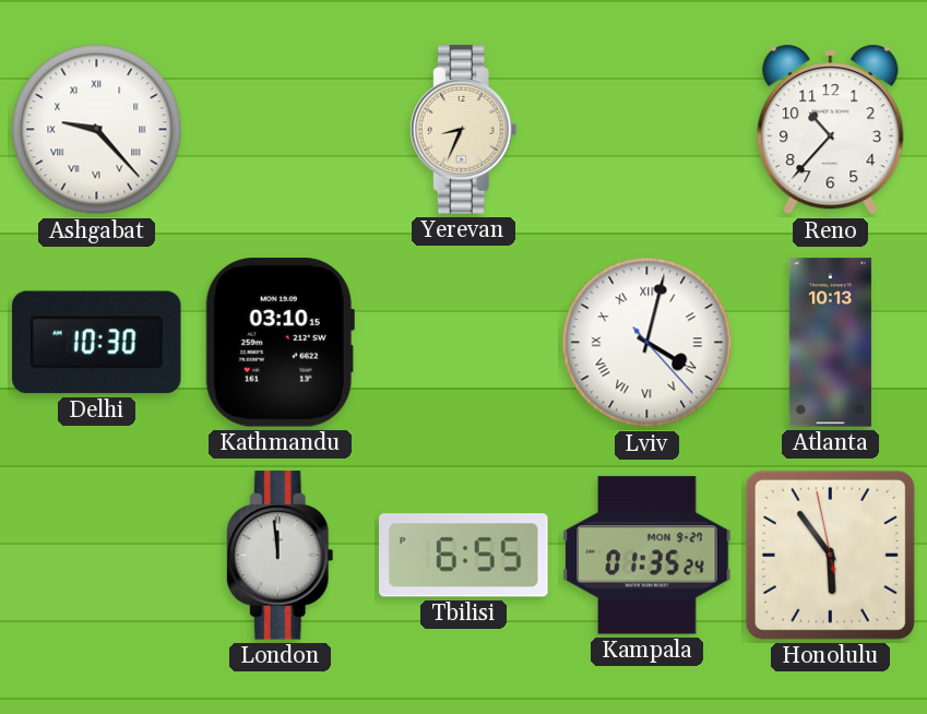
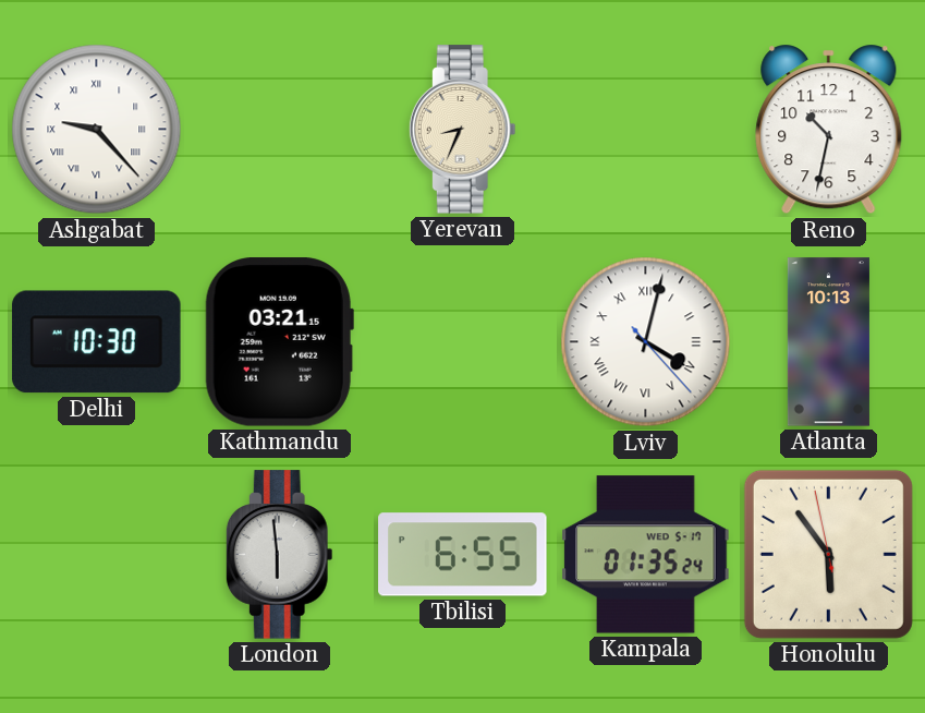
Reno: 10:37 -> 10:32 (829, 130)
Kathmandu: 03:10 -> 03:21 (279, 342)
London: 11:59 -> 5:59 (279, 555)
Kampala date: MON 9-27 -> WED 5-17 (646, 555)
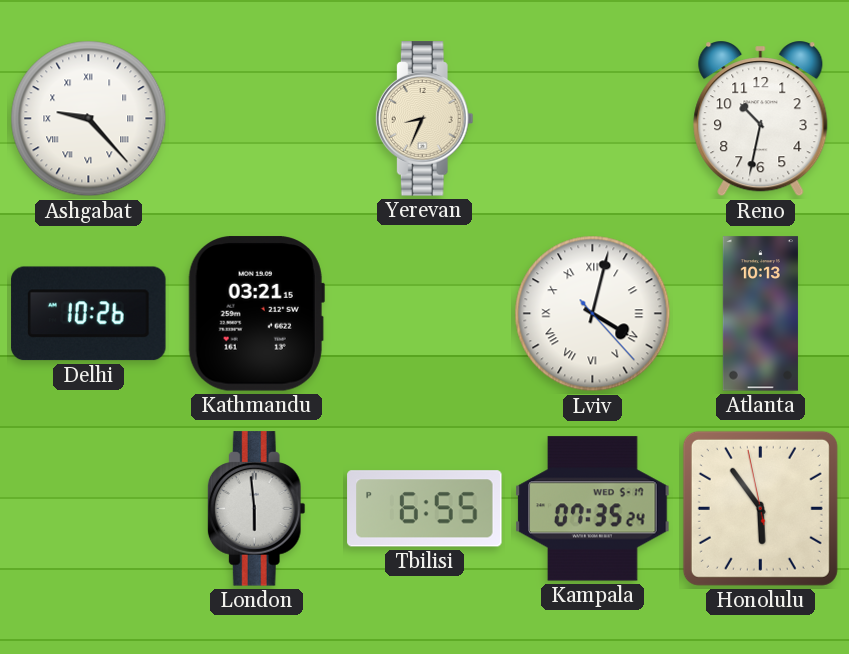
Delhi: 10:30 -> 10:26 (89, 314)
Kampala: 01:35 -> 07:35 (593, 509)
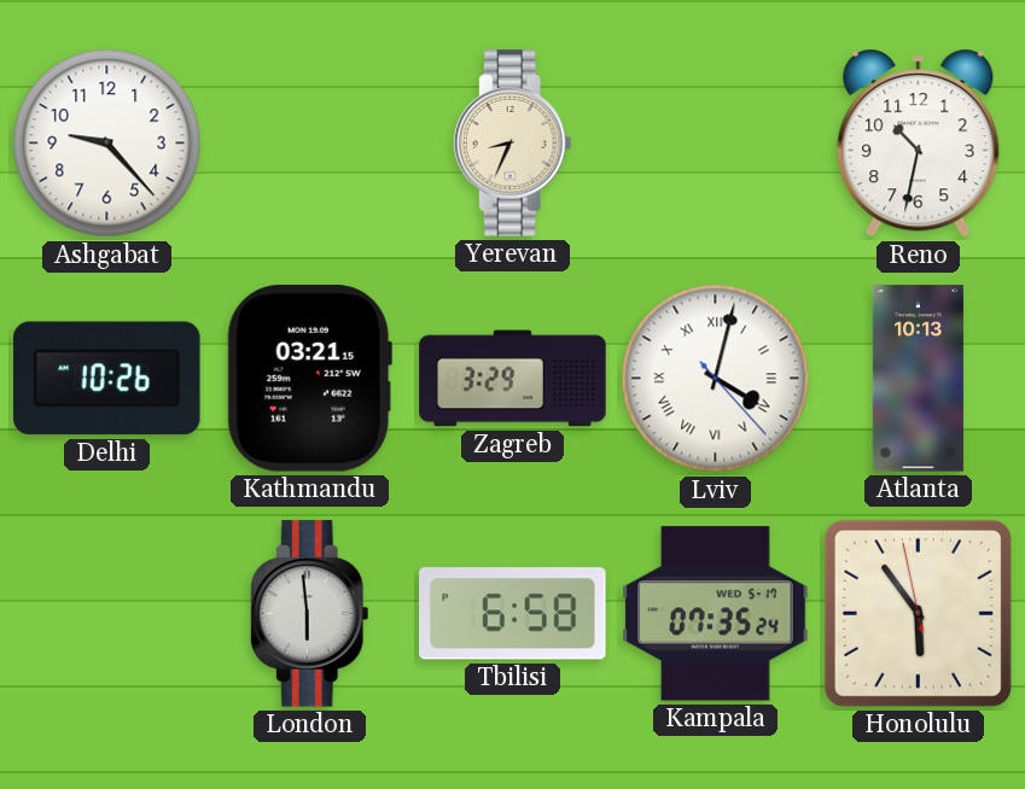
Ashgabat numerals: Roman -> Arabic (107, 144)
Zagreb: none -> 3:29 (513, 379)
Tbilisi: 6:55 -> 6:58 (513, 614)
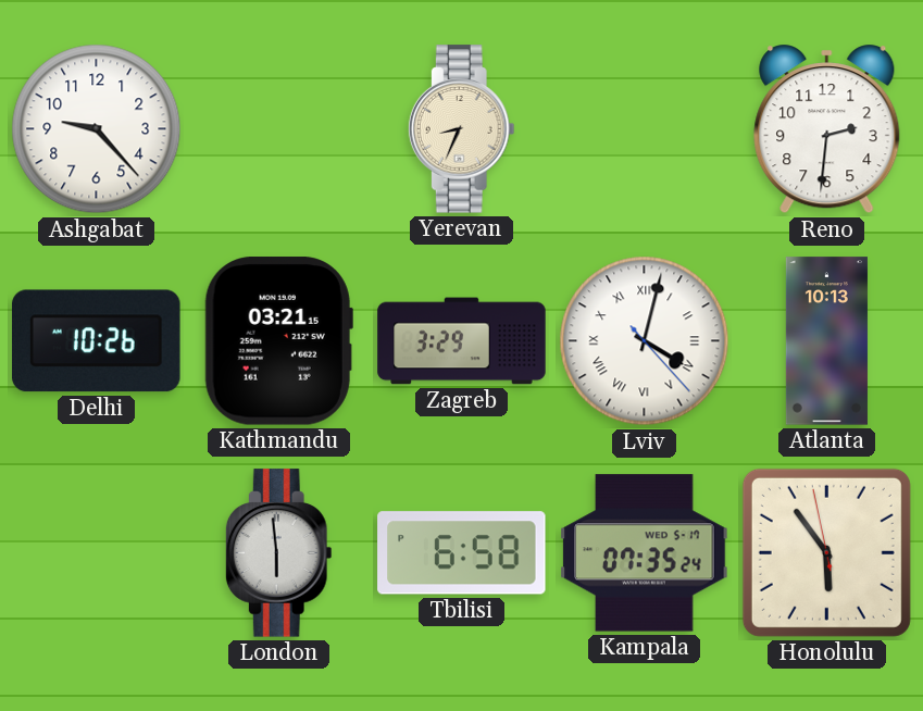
Reno: 10:32 -> 2:31 (827, 129)
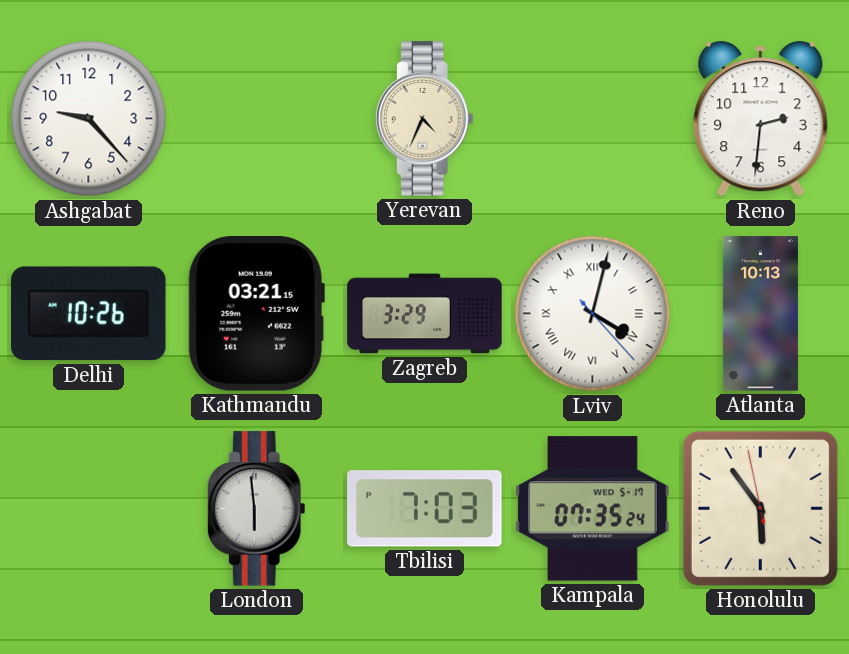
Yerevan: 8:34 -> 4:34 (424, 119)
Tbilisi: 6:58 -> 7:03 (425, 509)
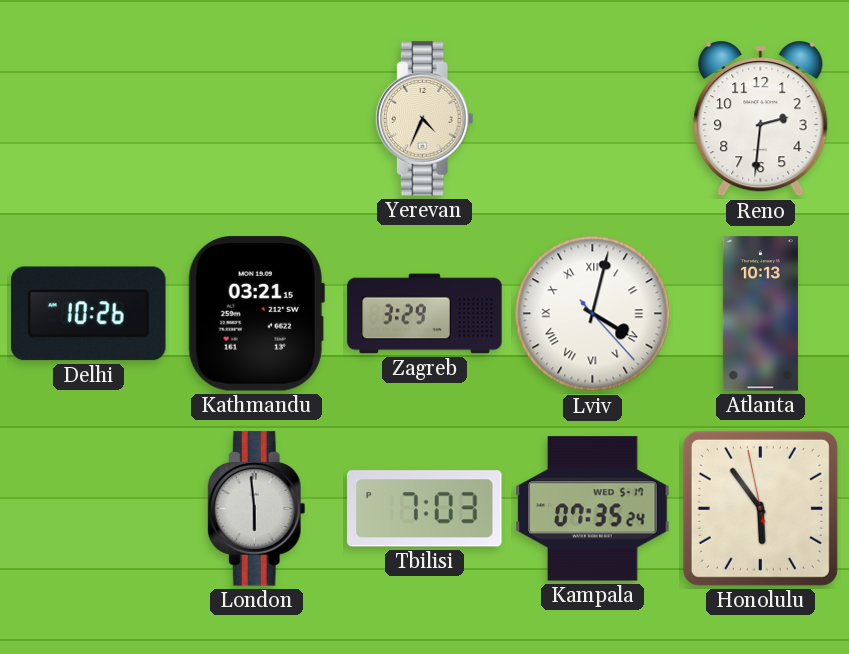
Ashgabat: 9:23 -> none (89, 119)
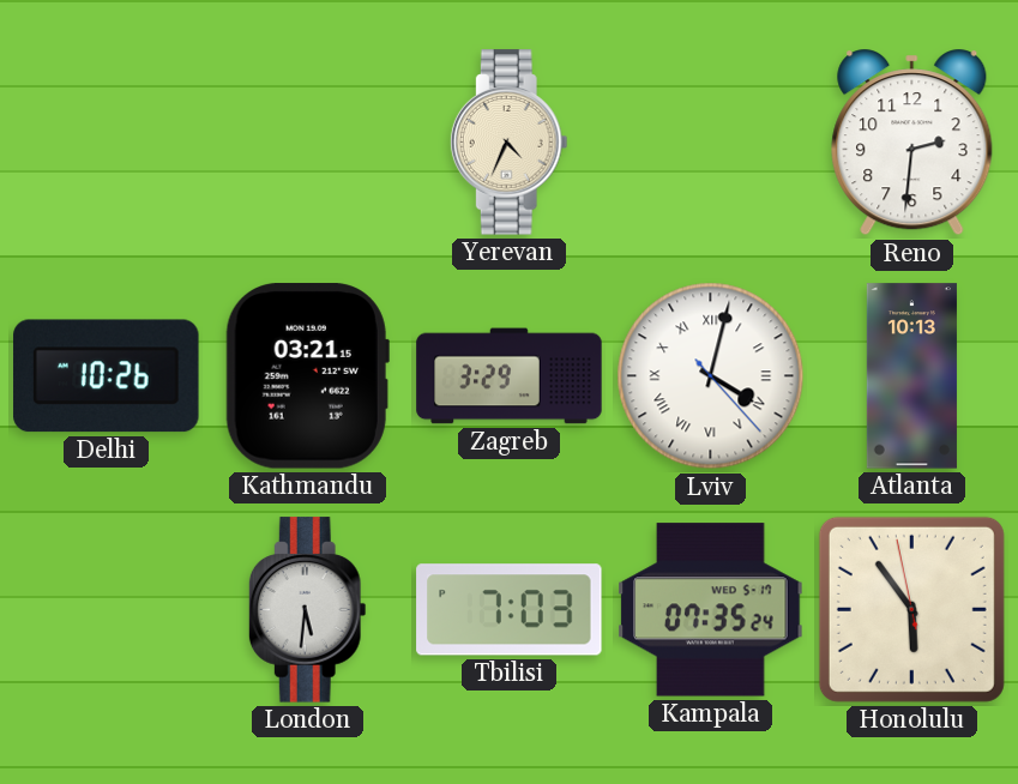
London: 5:59 -> 5:31 (307, 610)
